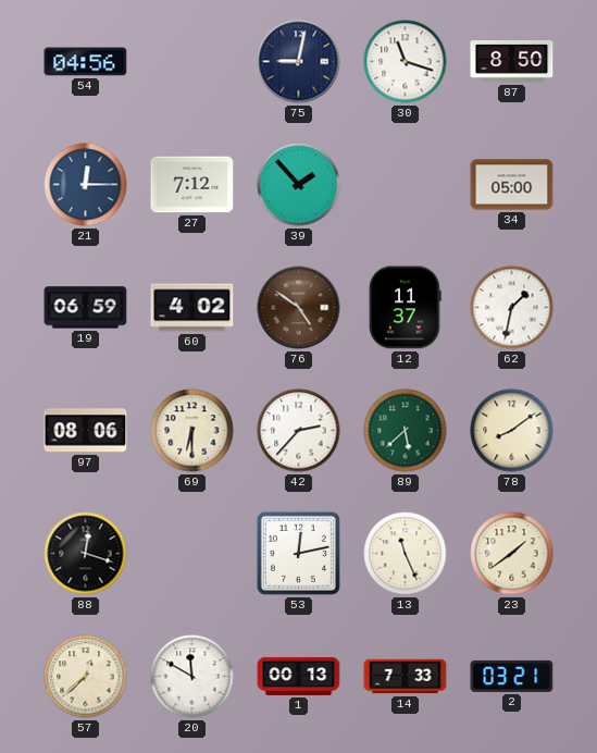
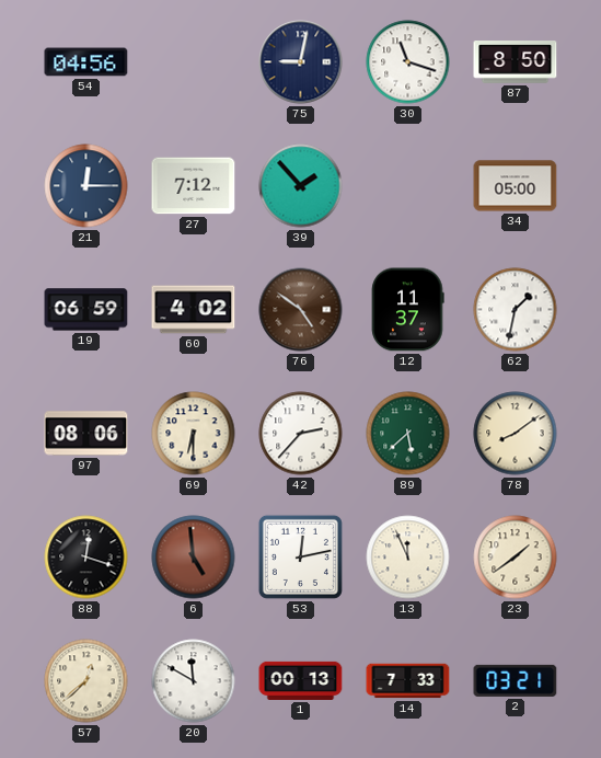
6: none -> 4:59 (194, 558)
13: 11:26 -> 11:56 (408, 558)
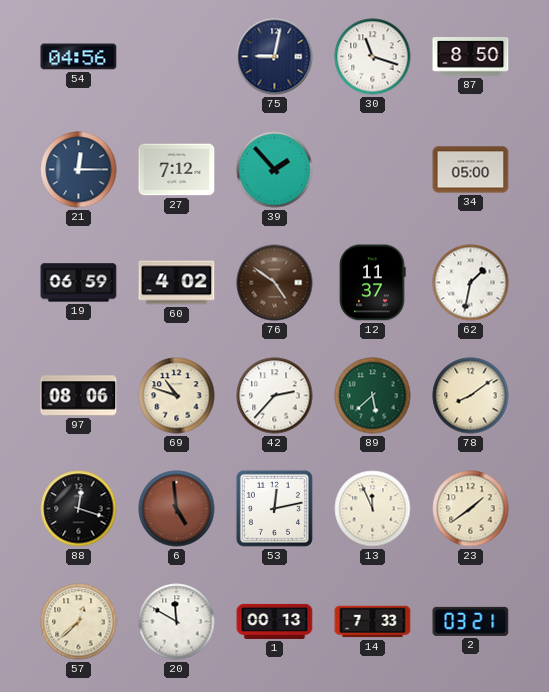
69: 6:30 -> 10:48 (177, 396)
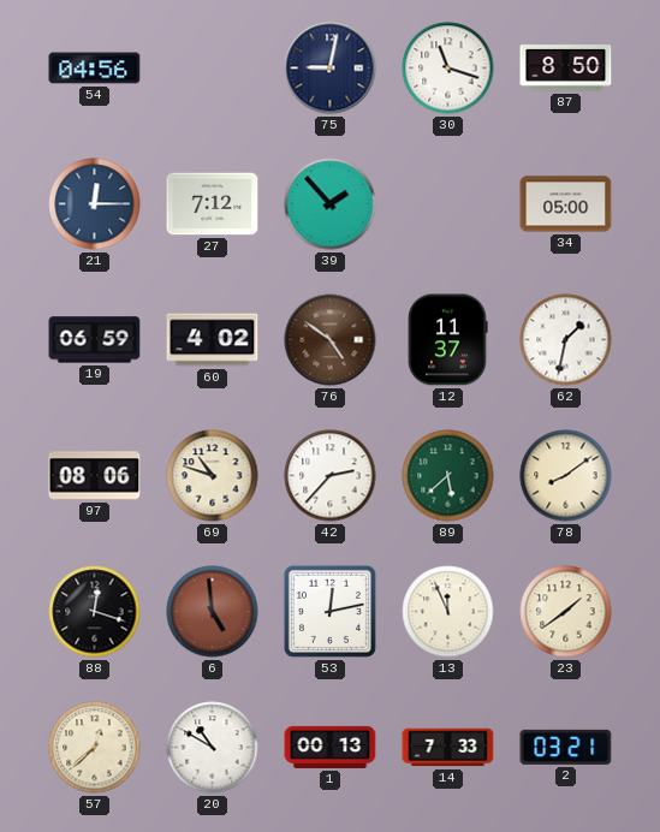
20: 11:50 -> 10:50 (213, 748)
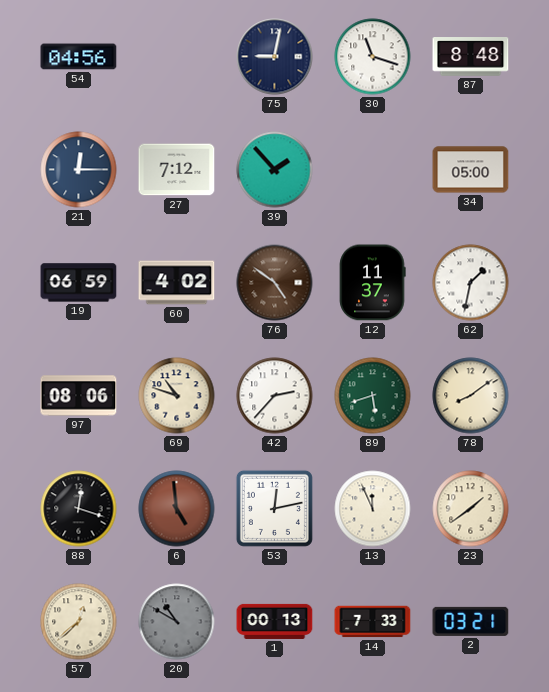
87: 8:50 -> 8:48 (471, 57)
89: 5:38 -> 5:42 (373, 396)
20 dial: white -> grey (177, 622)
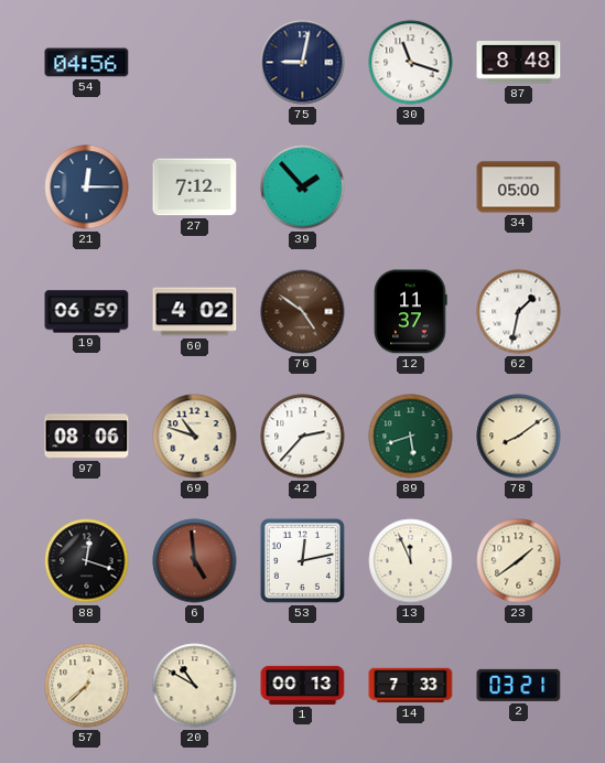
20 dial: grey -> cream (195, 686)
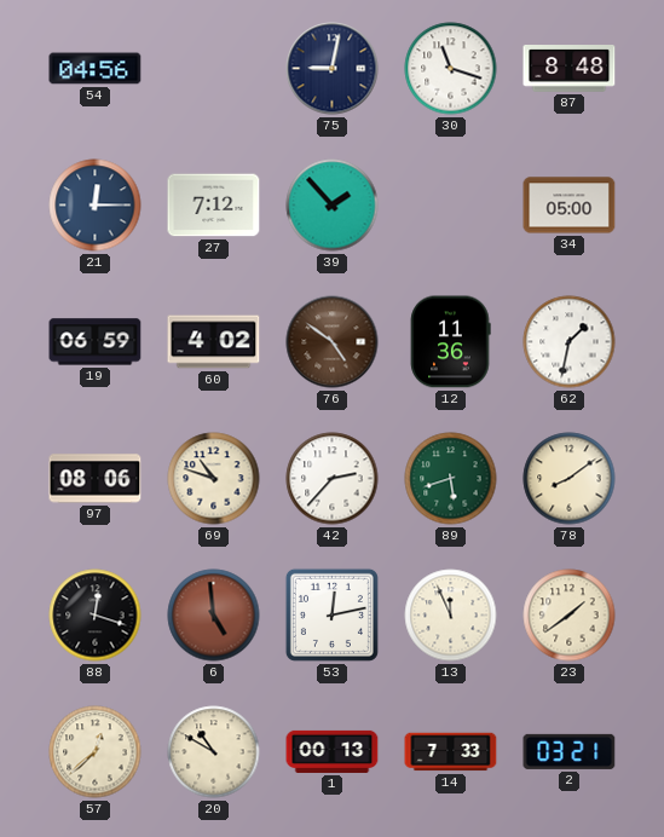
12: 11:37 -> 11:36 (451, 342)
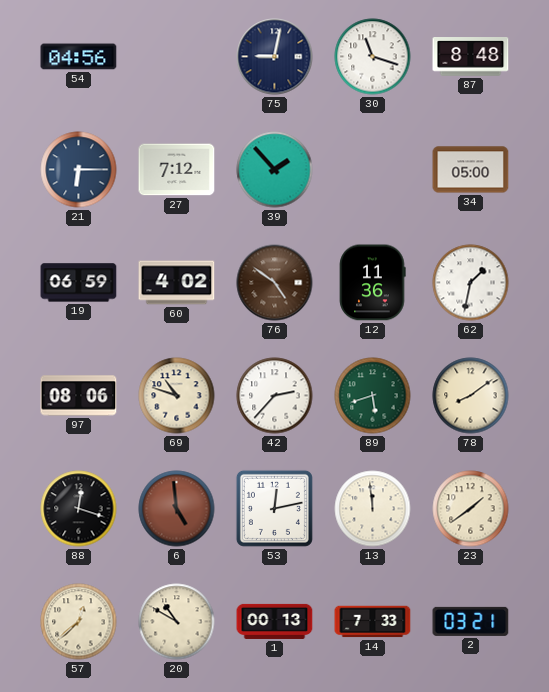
21: 12:15 -> 6:15 (79, 170)
13: 11:56 -> 11:59 (373, 509)
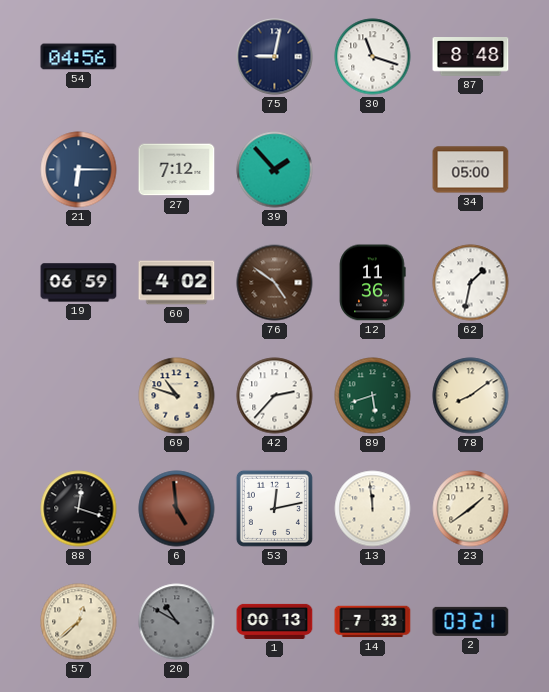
97: 08:06 -> none (79, 396)
20 dial: cream -> grey (177, 622)
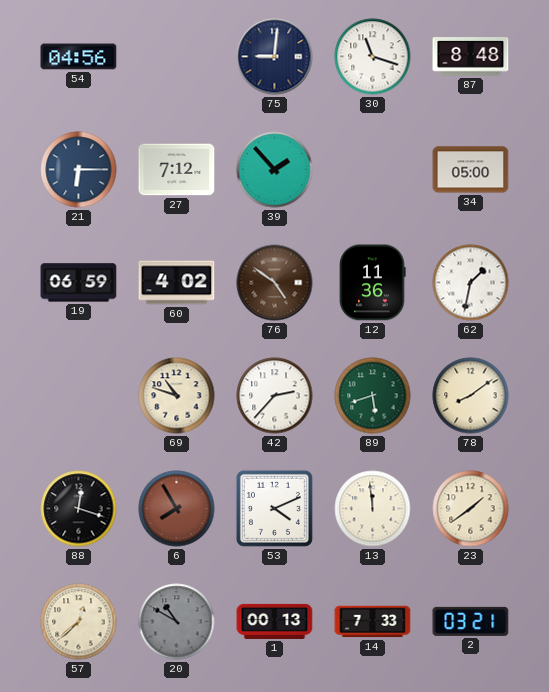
75: 9:02 -> 9:01 (275, 57)
6: 4:59 -> 7:55 (177, 509)
53: 12:13 -> 4:11 (274, 508)
